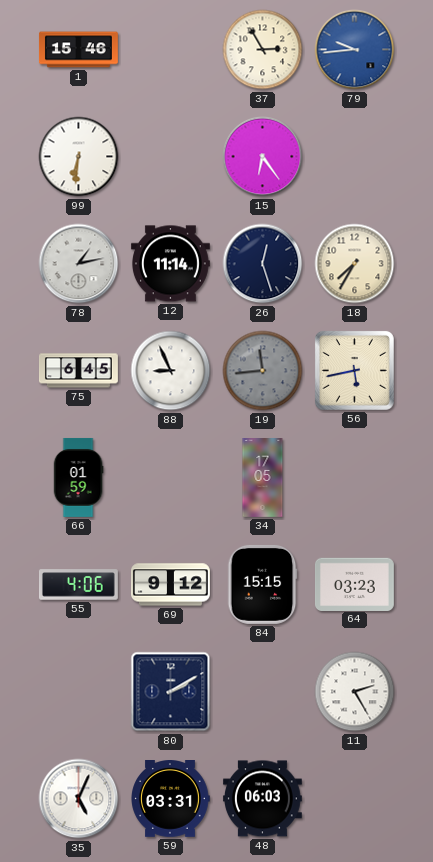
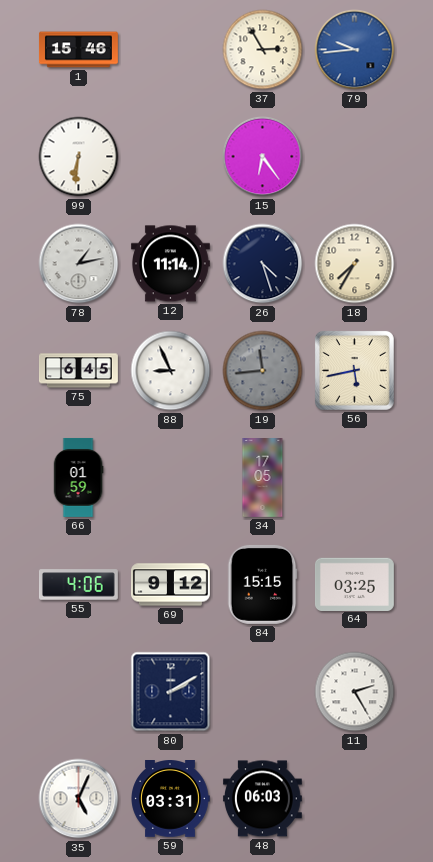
26: 12:27 -> 4:27 (263, 264)
64: 03:23 -> 03:25 (354, 584)
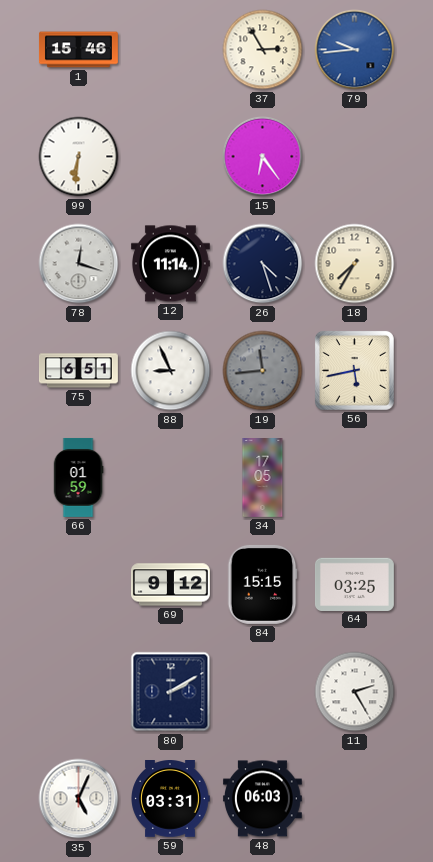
78: 1:13 -> 12:18 (79, 264)
75: 6:45 -> 6:51 (79, 371)
55: 4:06 -> none (78, 585)
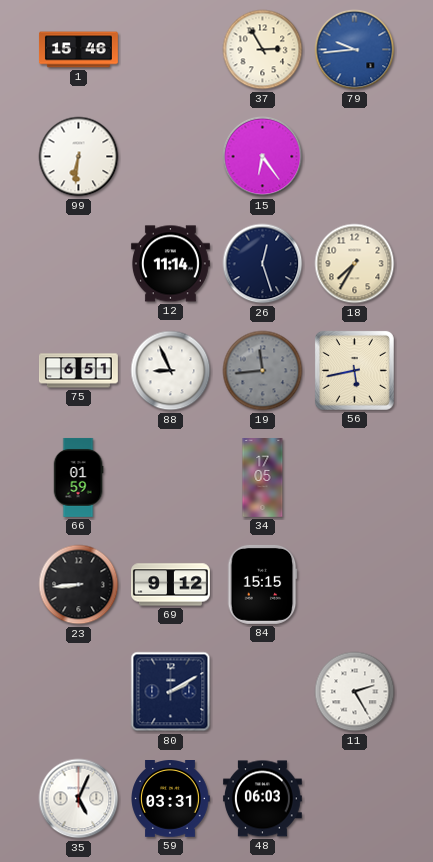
78: 12:18 -> none (79, 264)
26: 4:27 -> 12:27 (263, 264)
23: none -> 8:44 (79, 585)
64: 03:25 -> none (354, 584)
